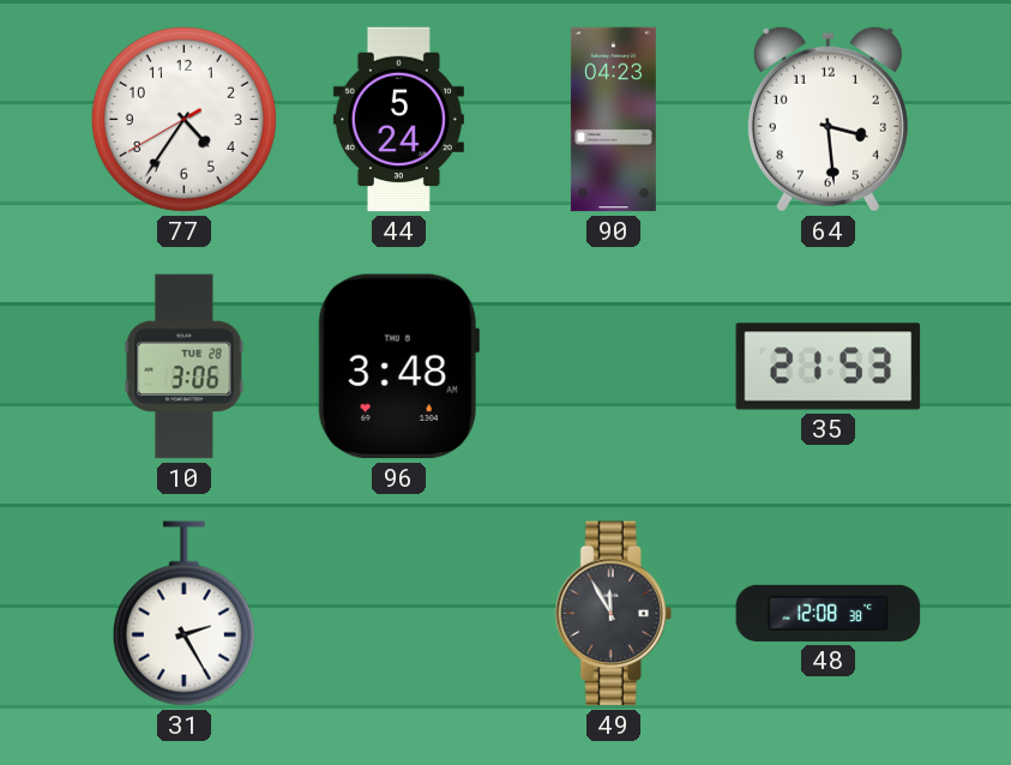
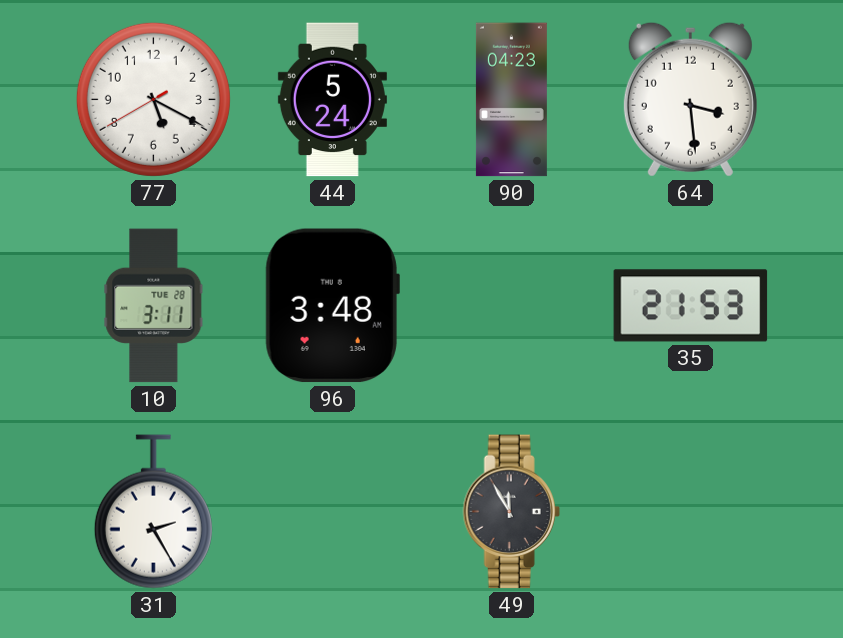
77: 4:35 -> 5:19 (153, 99)
10: 3:06 -> 3:11 (154, 306)
48: 12:08 -> none (829, 613)
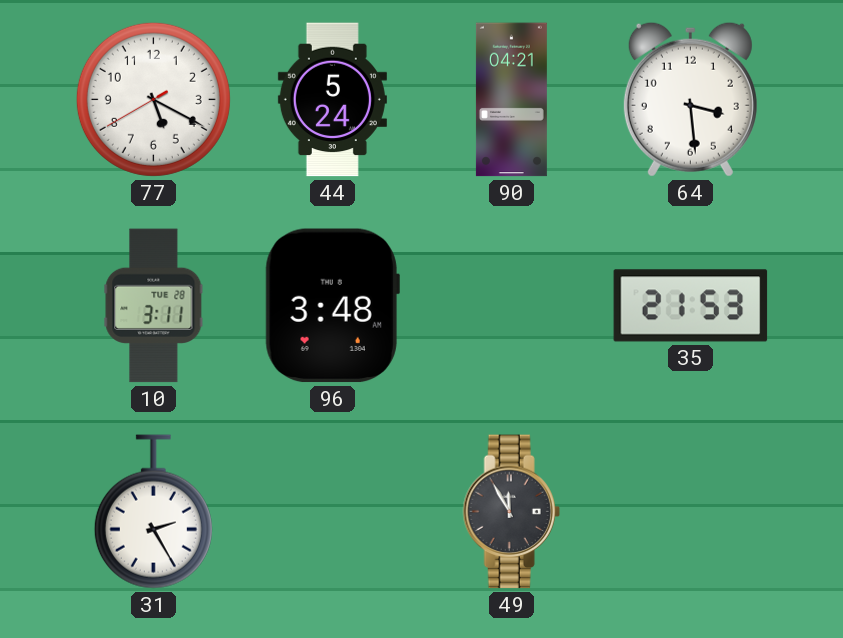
90: 04:23 -> 04:21 (511, 100)
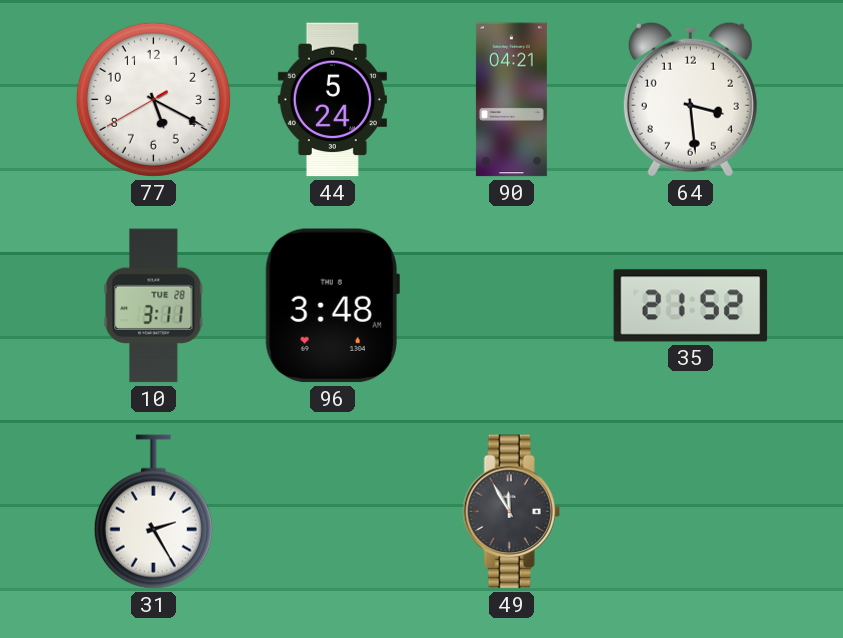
35: 21:53 -> 21:52 (691, 306)
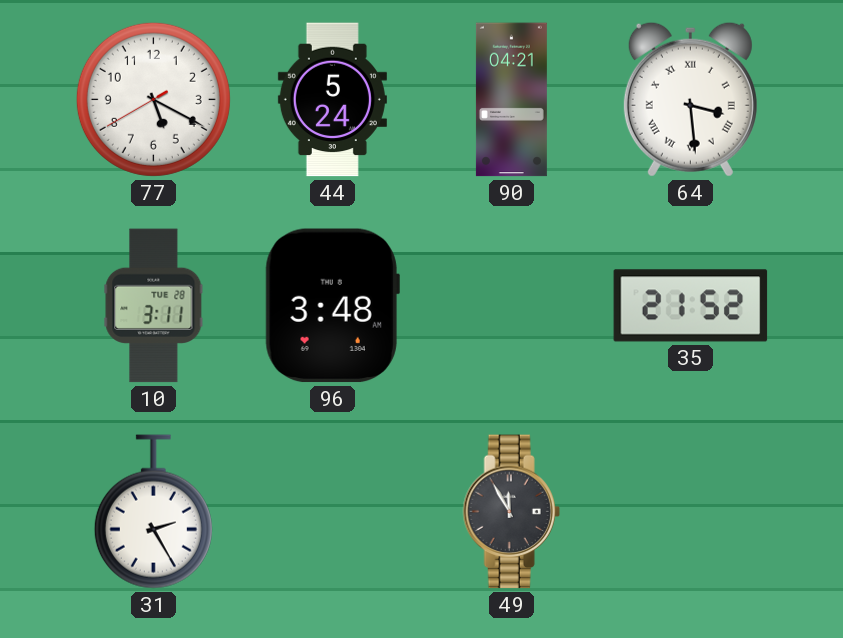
64 numerals: Arabic -> Roman (690, 99)
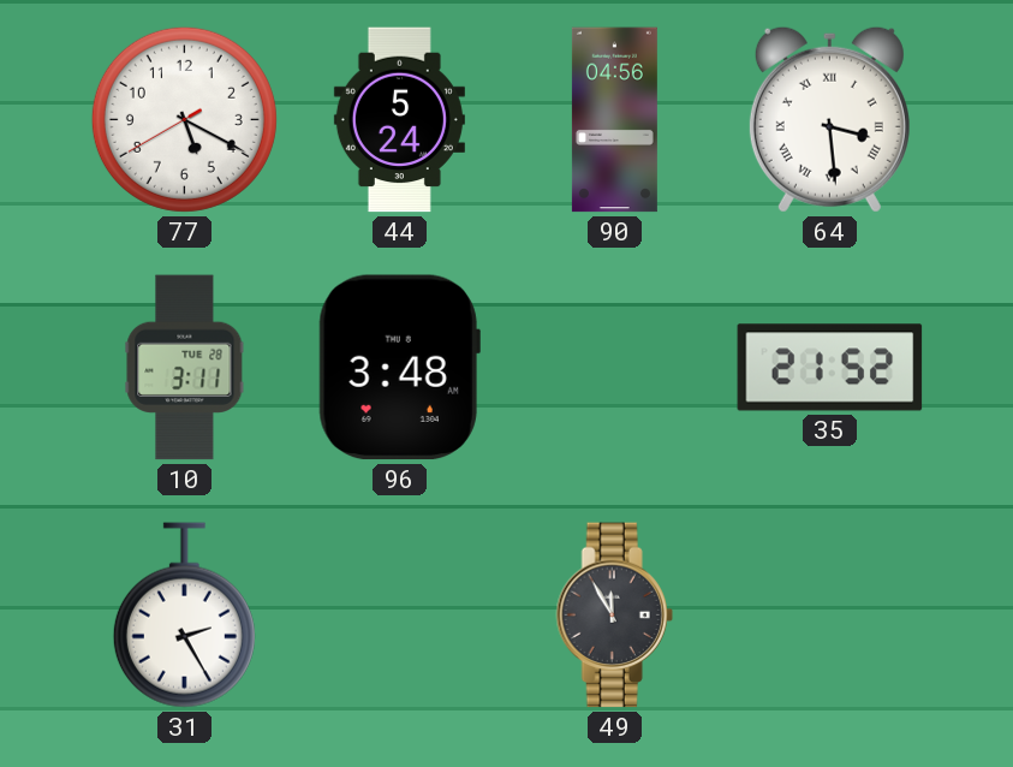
90: 04:21 -> 04:56 (614, 120)
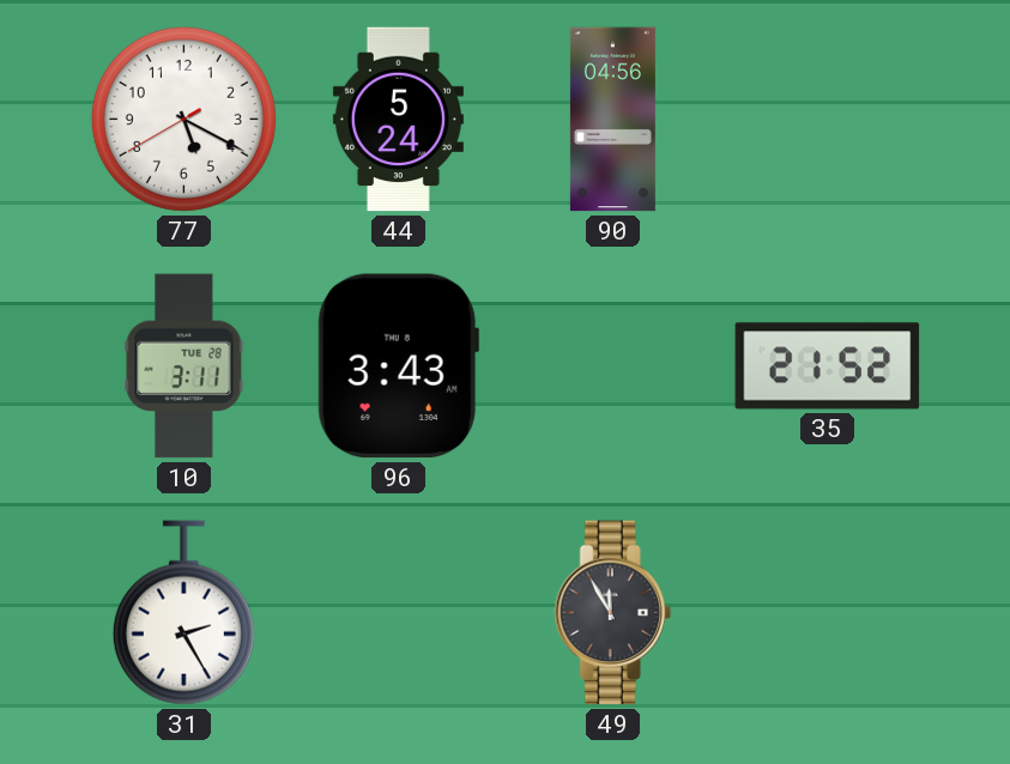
64: 3:29 -> none (829, 119)
96: 3:48 -> 3:43 (398, 366)
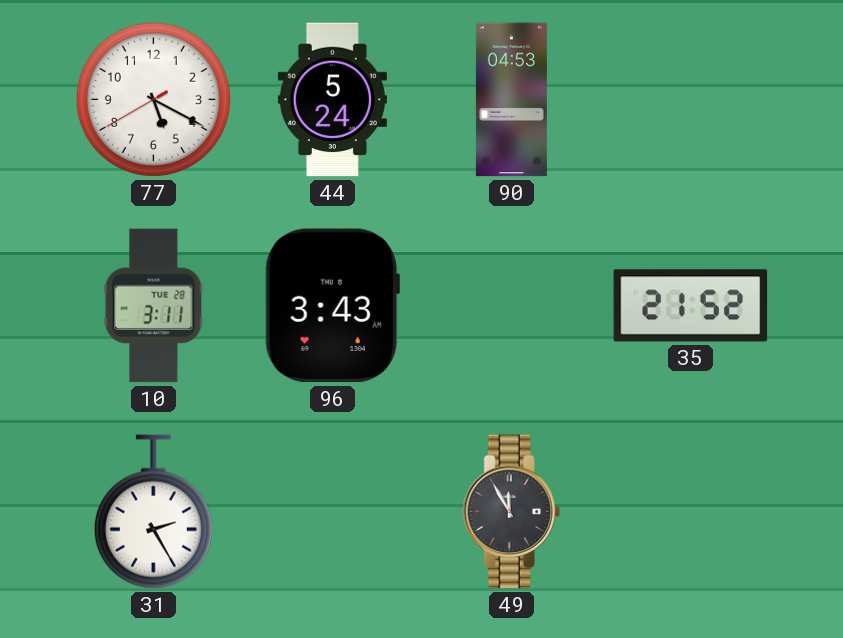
90: 04:56 -> 04:53 (511, 100)
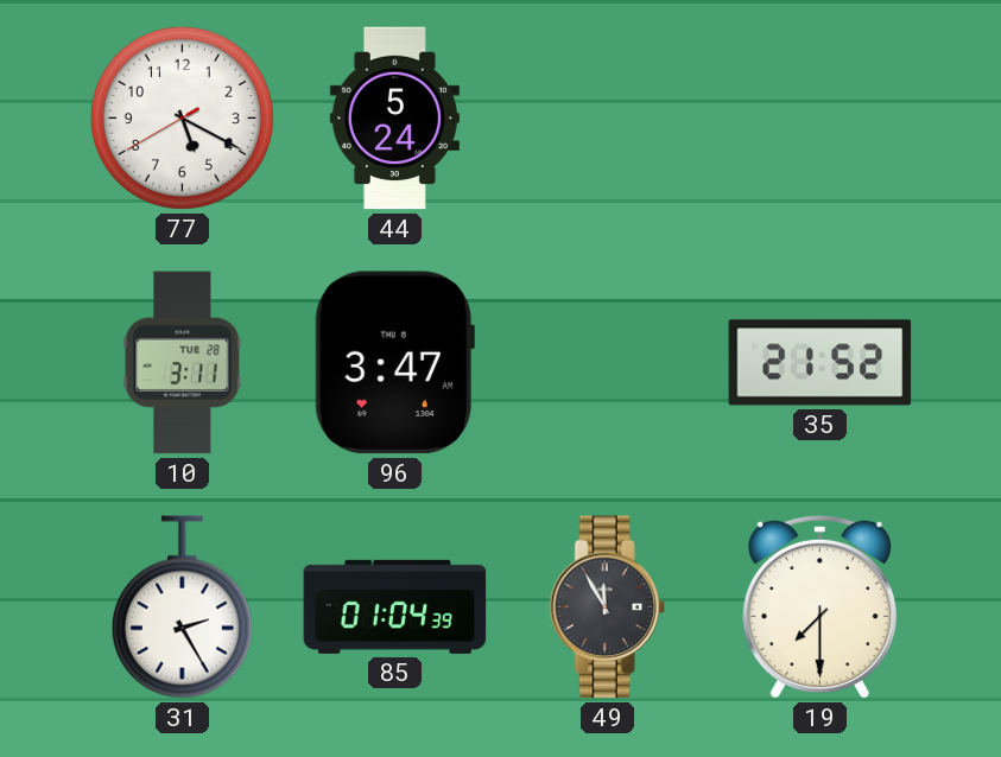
90: 04:53 -> none (511, 100)
96: 3:43 -> 3:47 (394, 363)
85: none -> 01:04 (395, 606)
19: none -> 7:30 (819, 606)
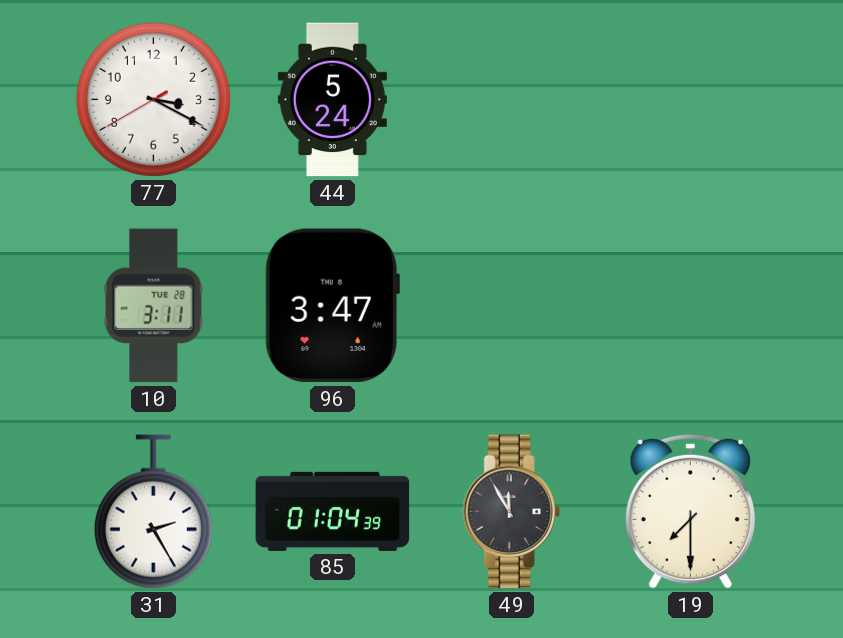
77: 5:19 -> 3:19 (153, 99)
35: 21:52 -> none (821, 363)
